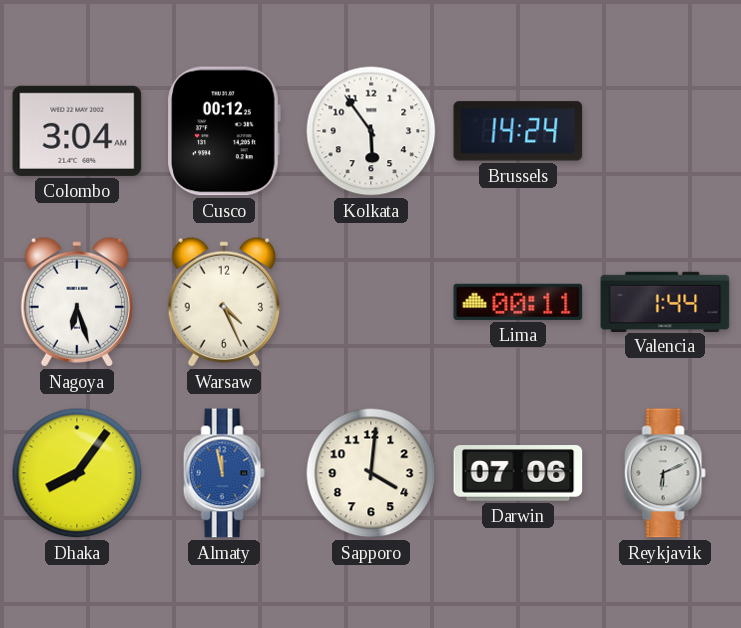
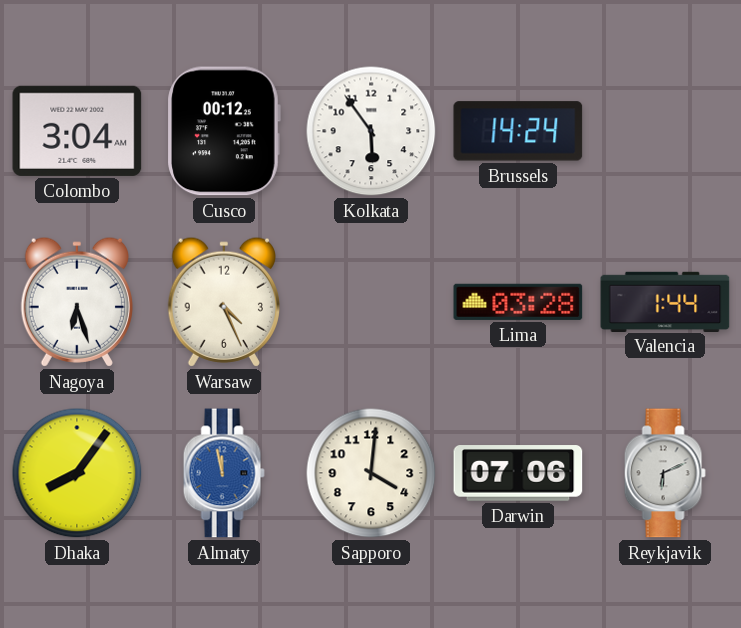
Lima: 00:11 -> 03:28 (518, 302)
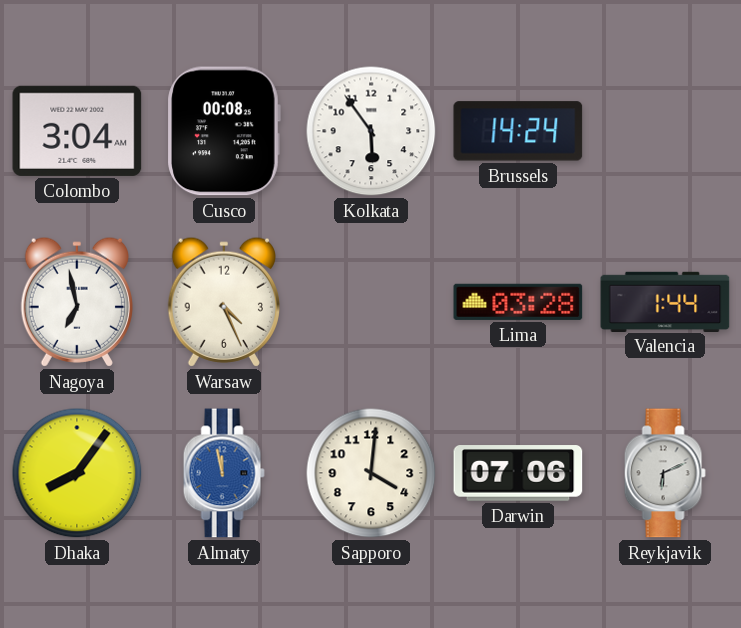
Cusco: 00:12 -> 00:08 (224, 131)
Nagoya: 6:27 -> 6:58 (77, 302)
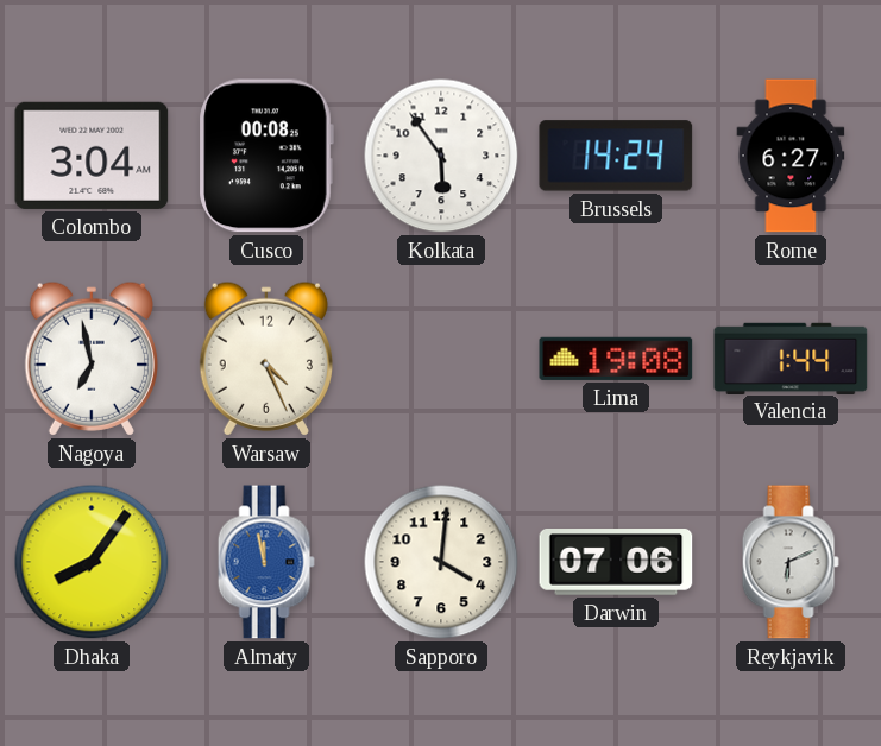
Rome: none -> 6:27 (791, 156)
Lima: 03:28 -> 19:08 (616, 359)
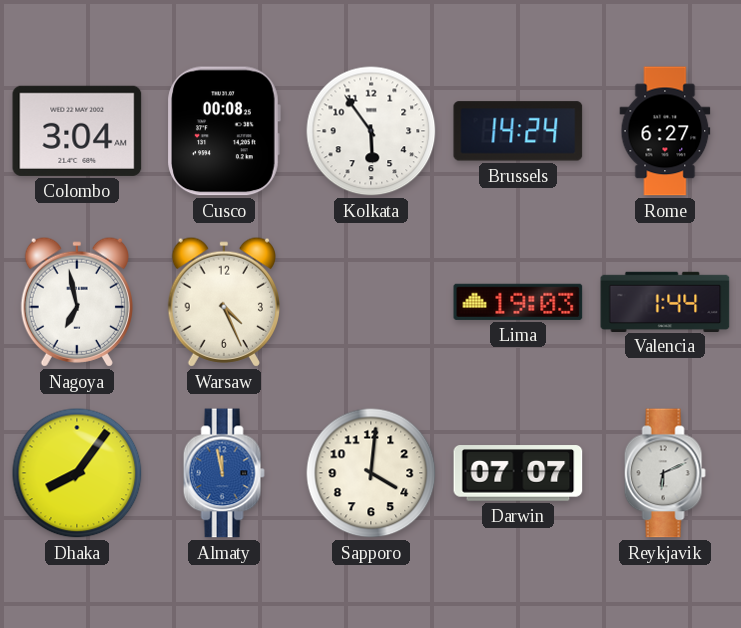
Lima: 19:08 -> 19:03 (518, 302)
Darwin: 07:06 -> 07:07 (518, 473)
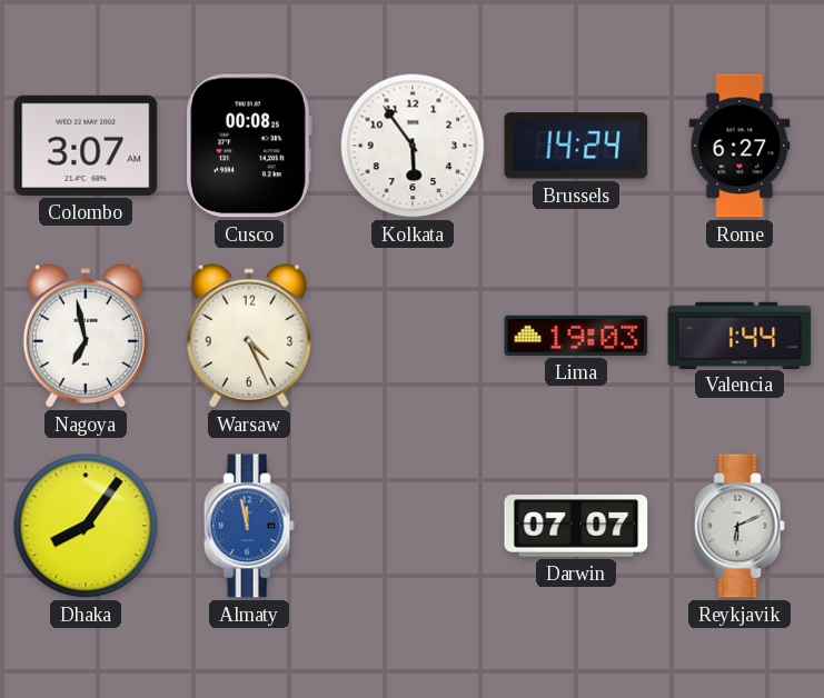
Colombo: 3:04 -> 3:07 (86, 146)
Sapporo: 4:01 -> none (371, 473)
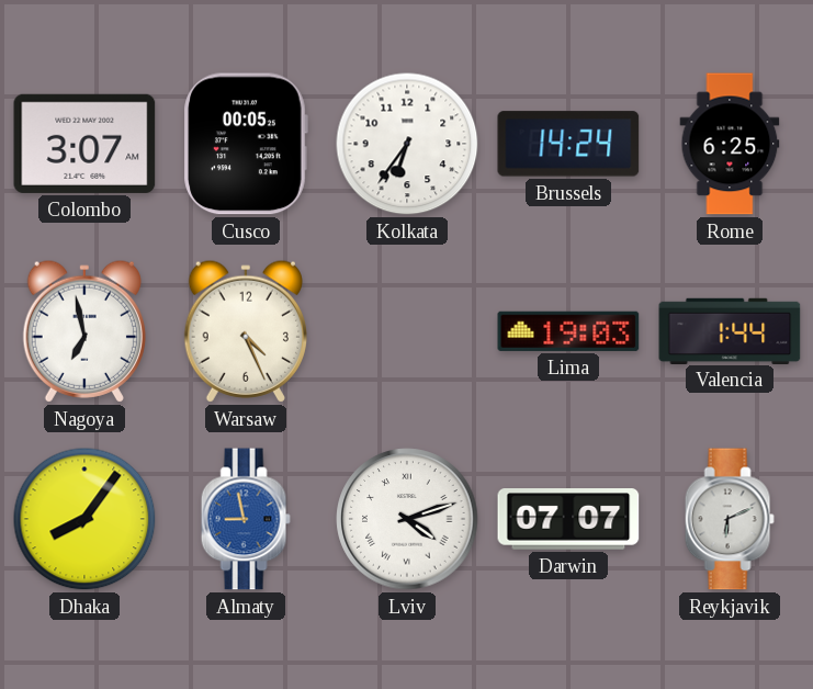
Cusco: 00:08 -> 00:05 (246, 144)
Kolkata: 5:54 -> 6:36 (407, 144)
Rome: 6:27 -> 6:25 (730, 144)
Almaty: 11:58 -> 8:58 (246, 519)
Lviv: none -> 4:12 (407, 519)
